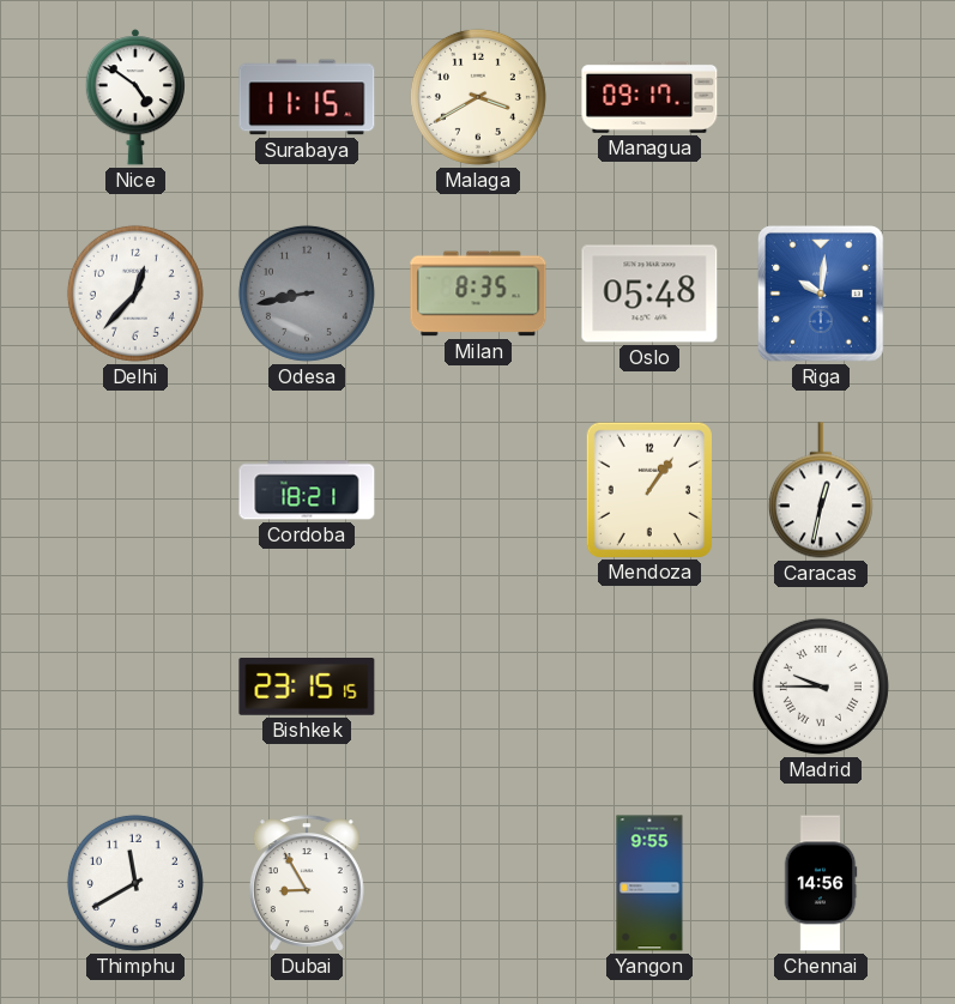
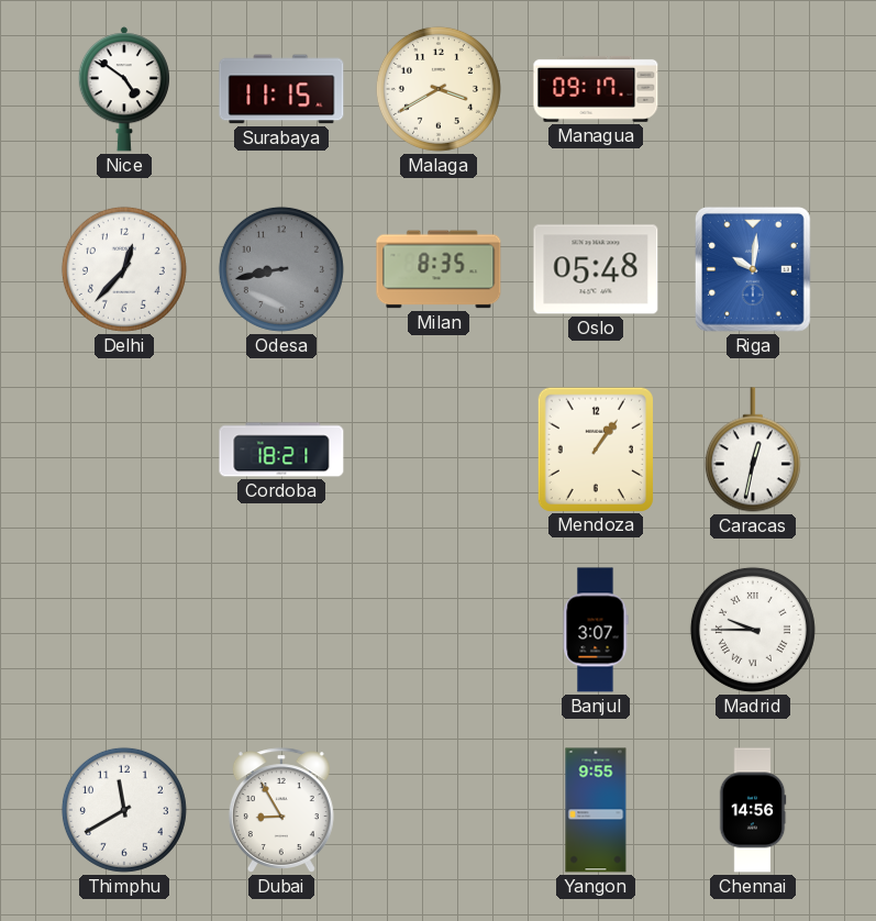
Bishkek: 23:15 -> none (307, 688)
Banjul: none -> 3:07 (596, 630)
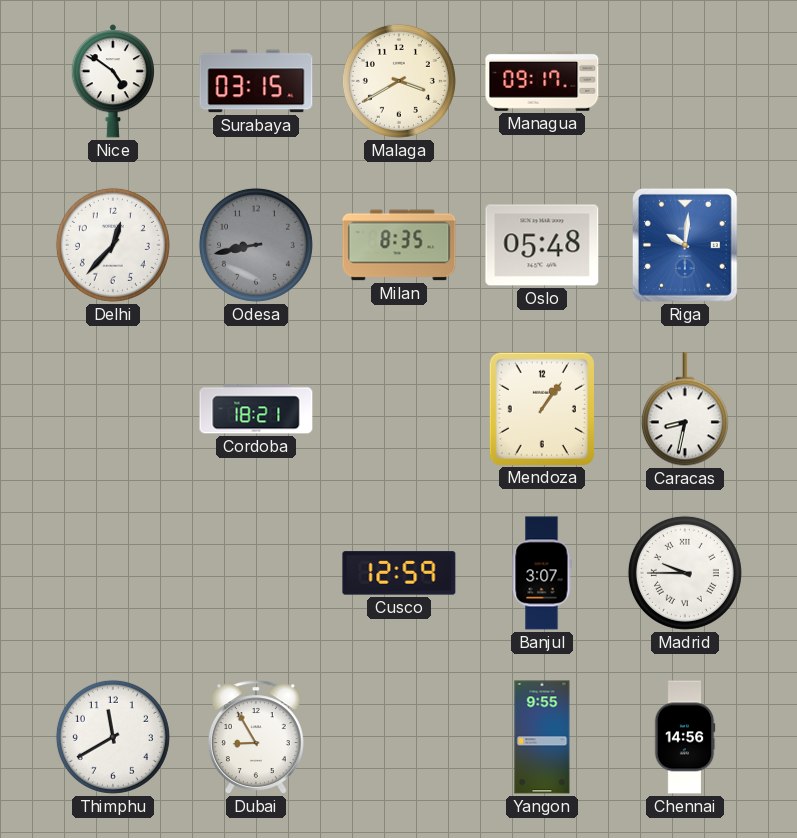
Surabaya: 11:15 -> 03:15 (256, 81)
Caracas: 12:32 -> 8:32 (685, 409)
Cusco: none -> 12:59 (399, 573)
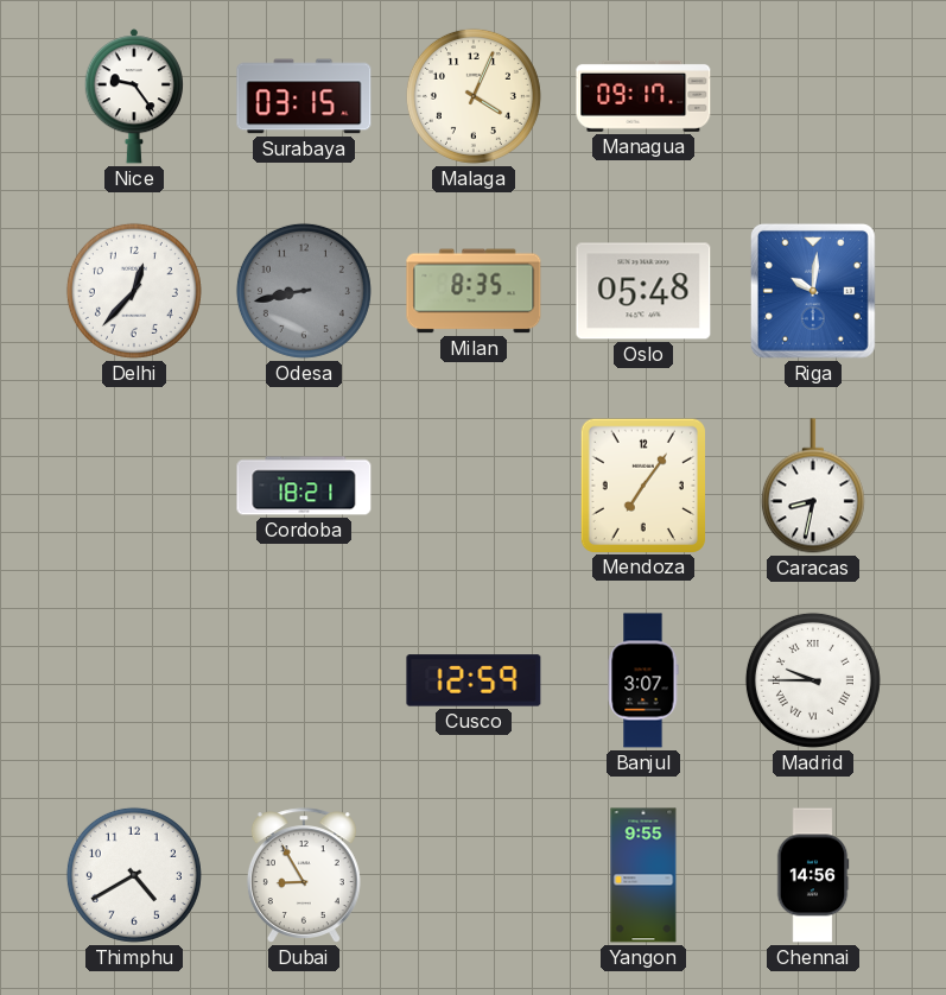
Nice: 4:51 -> 9:24 (133, 96)
Malaga: 3:40 -> 4:04 (474, 96)
Mendoza: 1:06 -> 7:06 (642, 484)
Thimphu: 11:40 -> 4:40 (134, 875)
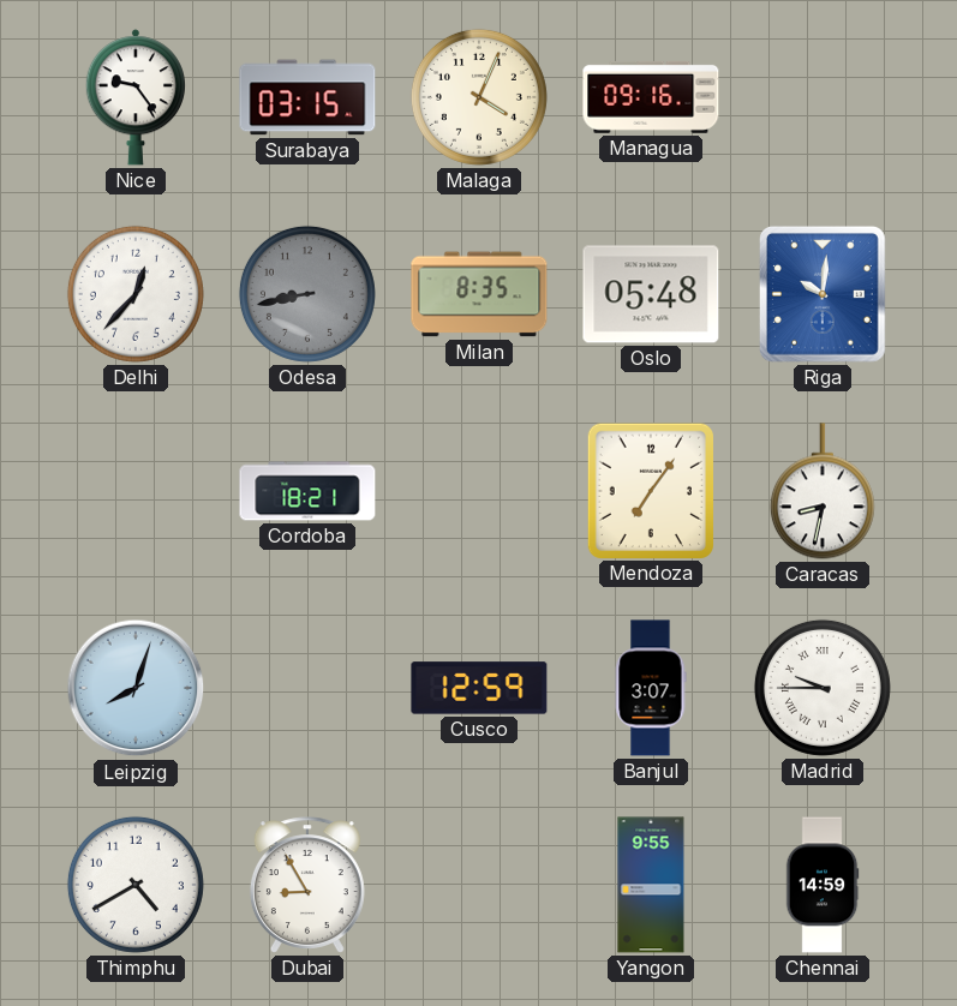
Managua: 09:17 -> 09:16 (651, 97)
Leipzig: none -> 8:03 (136, 688)
Chennai: 14:56 -> 14:59 (823, 885)
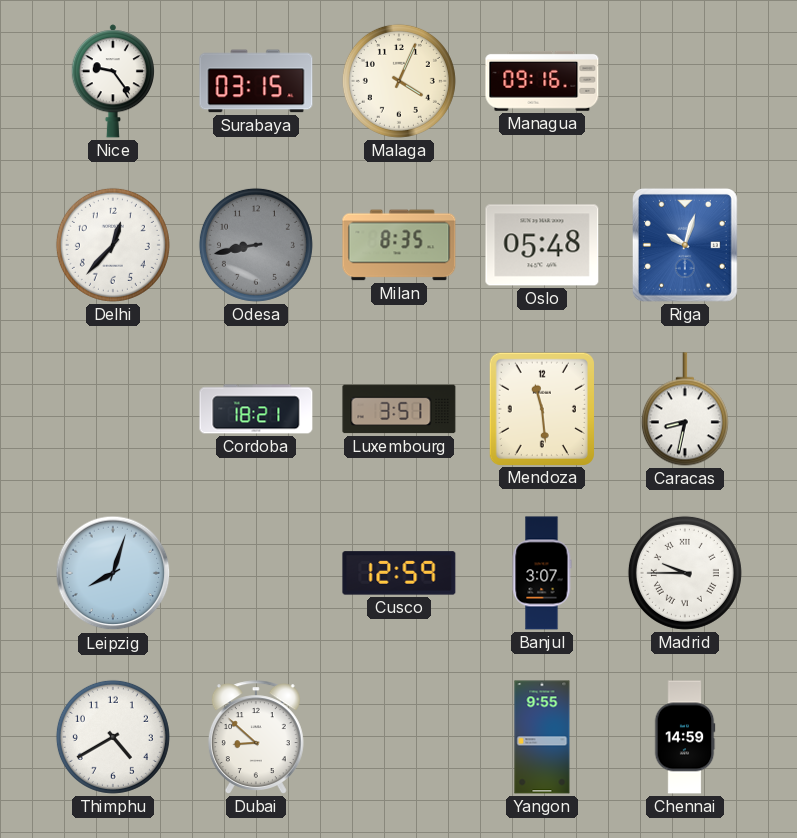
Riga: 10:01 -> 10:03 (685, 245)
Luxembourg: none -> 3:51 (399, 409)
Mendoza: 7:06 -> 11:29 (541, 408)
Dubai: 8:55 -> 8:52 (256, 737)
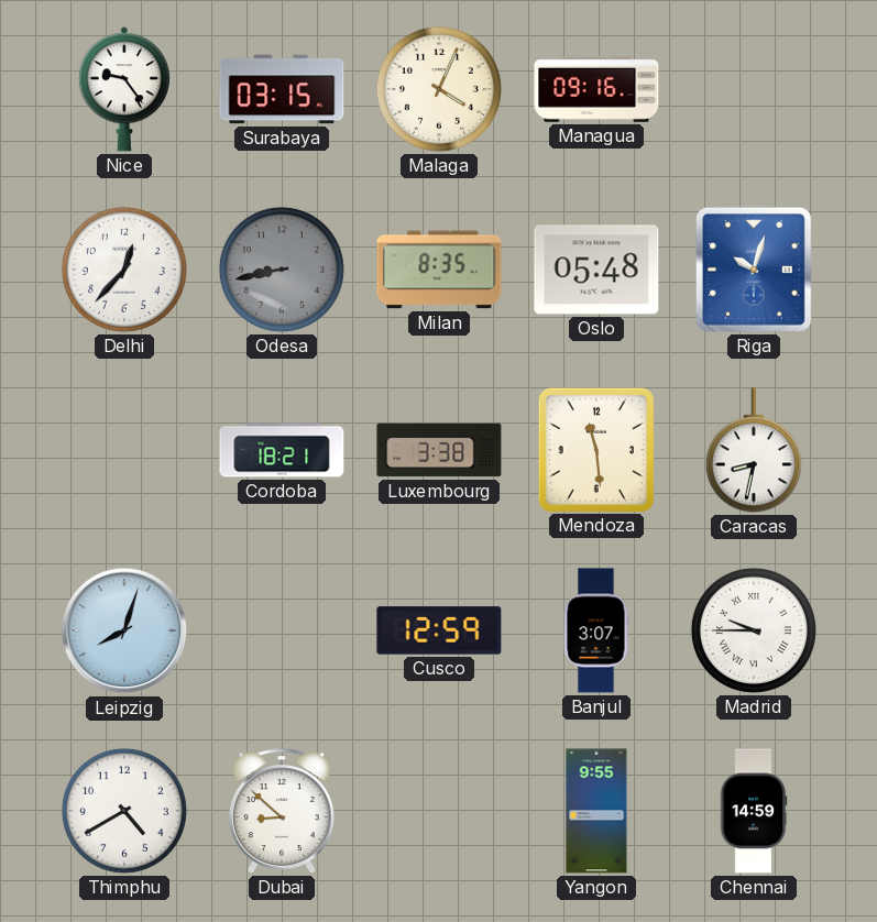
Luxembourg: 3:51 -> 3:38 (439, 450)
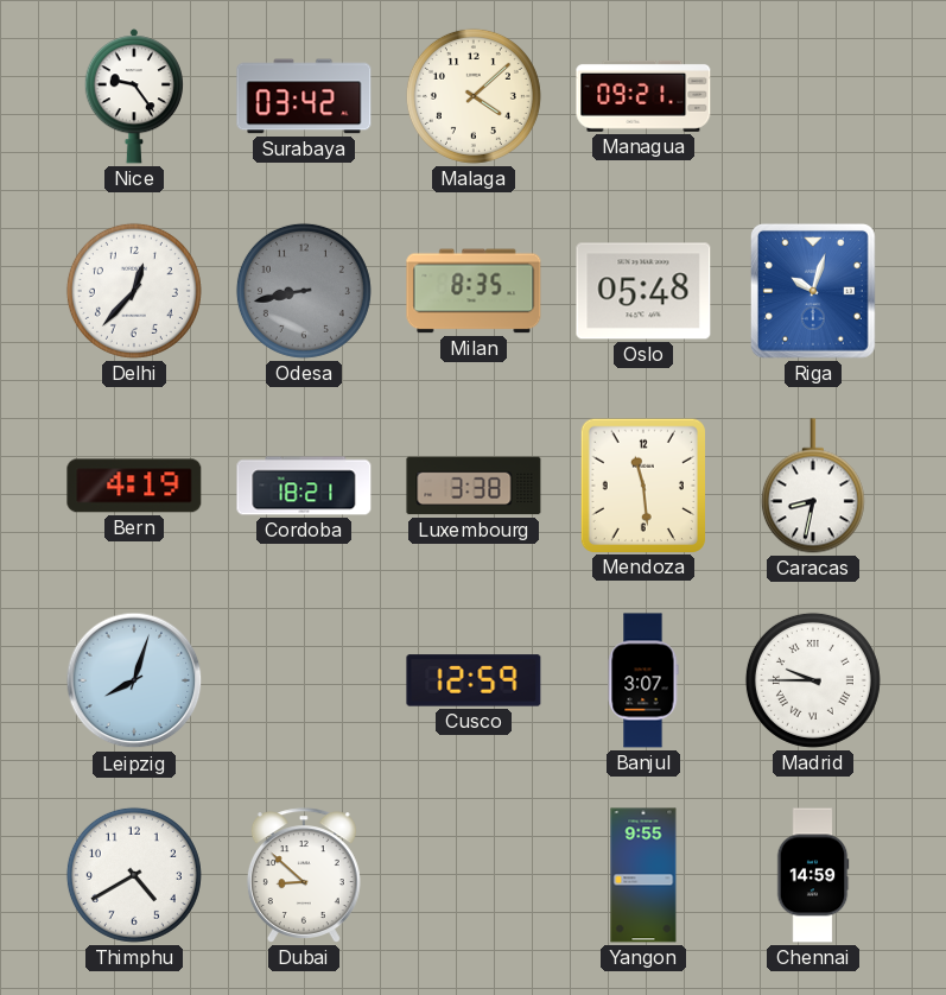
Surabaya: 03:15 -> 03:42 (304, 96)
Malaga: 4:04 -> 4:08 (474, 96)
Managua: 09:16 -> 09:21 (643, 96)
Bern: none -> 4:19 (134, 486)
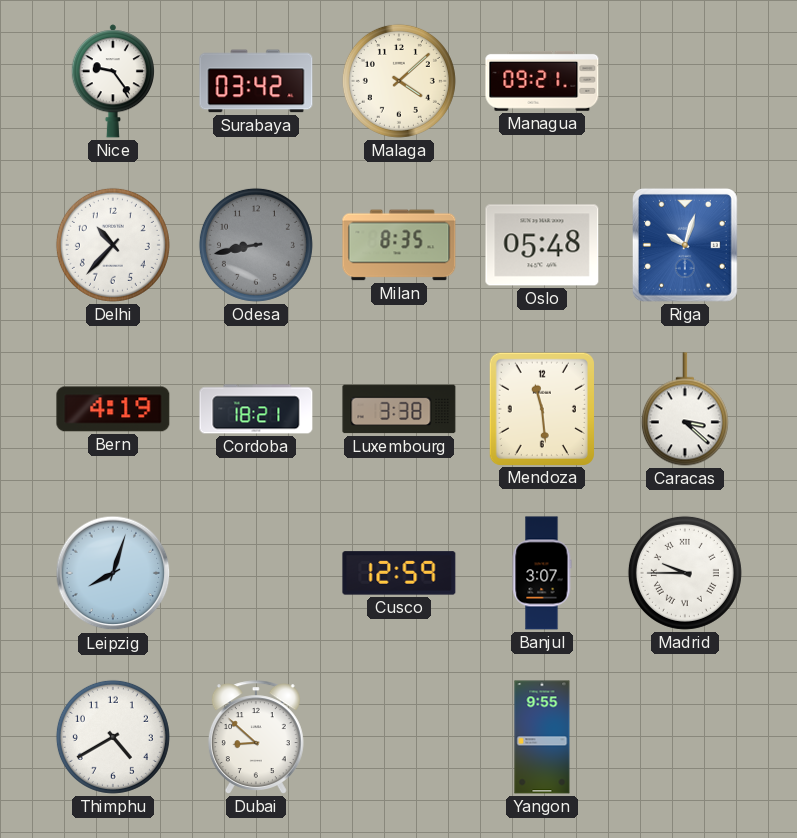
Delhi: 12:37 -> 10:37 (113, 245)
Caracas: 8:32 -> 3:22 (685, 409)
Chennai: 14:59 -> none (813, 875)
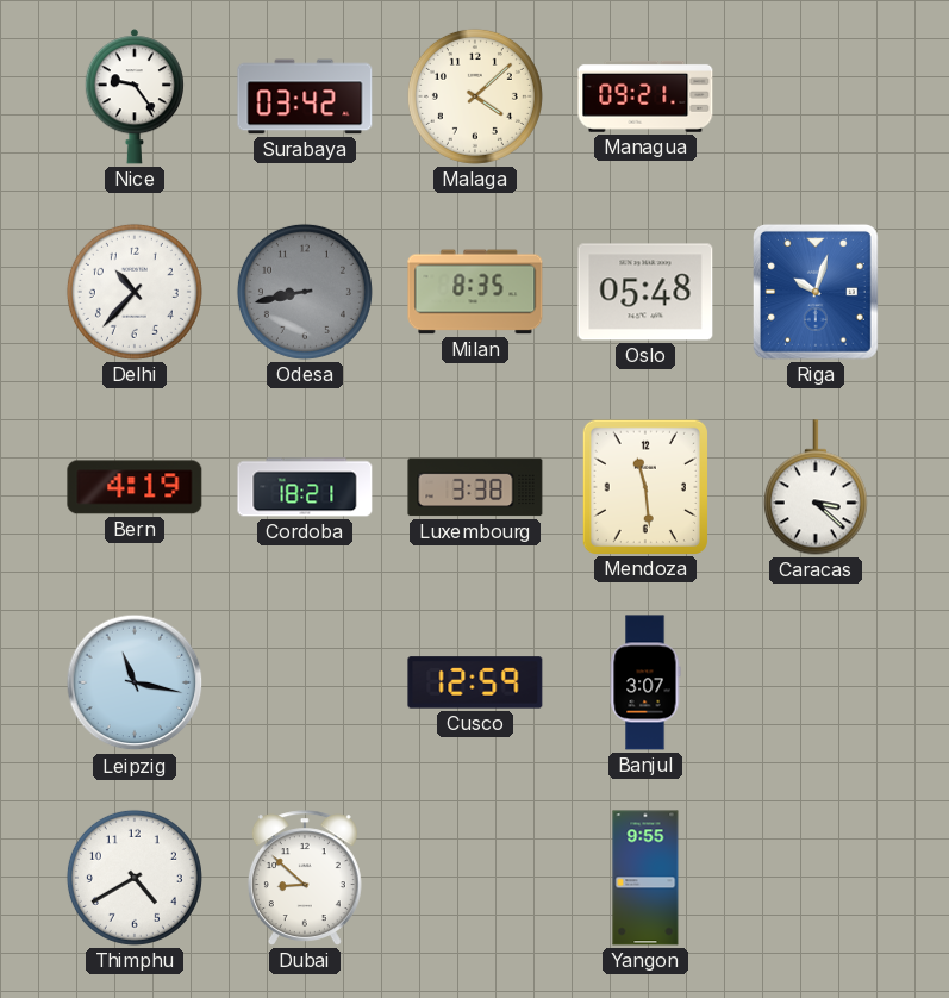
Leipzig: 8:03 -> 11:17 (135, 682)
Madrid: 9:45 -> none (685, 573)
